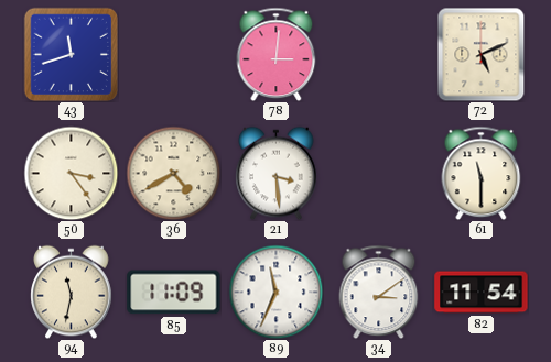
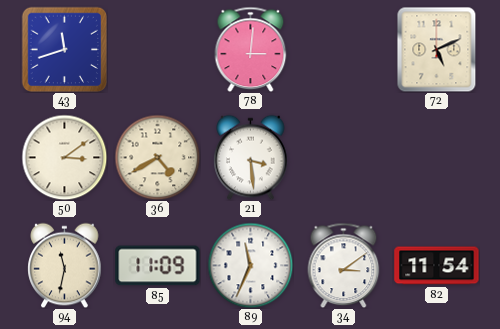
50: 3:24 -> 3:09 (64, 157)
61: 11:30 -> none (482, 173)
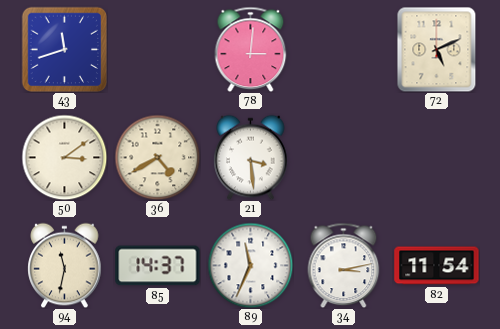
85: 11:09 -> 14:37 (158, 266)
34: 3:09 -> 3:13 (344, 265)
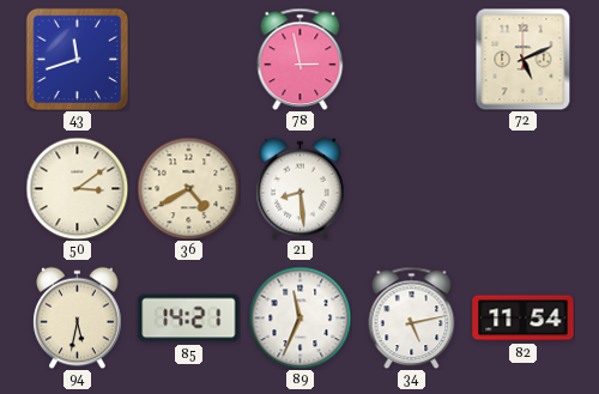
78: 3:01 -> 2:58 (301, 59)
21: 3:29 -> 8:29 (301, 188)
94: 11:32 -> 5:32 (78, 317)
85: 14:37 -> 14:21 (189, 319)
34: 3:13 -> 5:13 (412, 317)
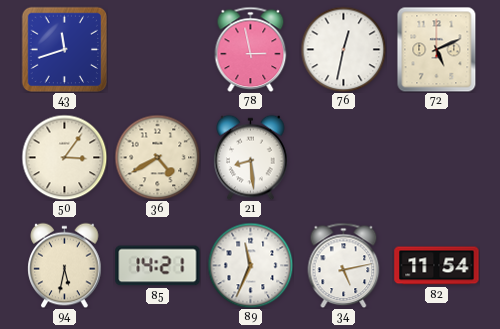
76: none -> 12:32 (343, 49)
50: 3:09 -> 3:06 (64, 157)
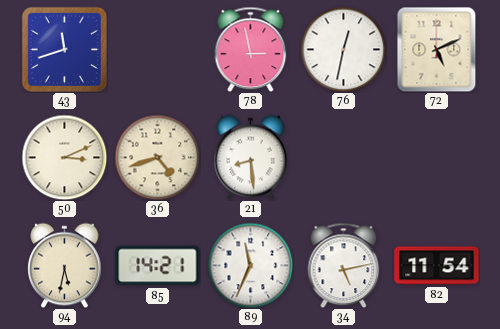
50: 3:06 -> 3:11 (64, 157)
36: 4:40 -> 4:42 (157, 157)
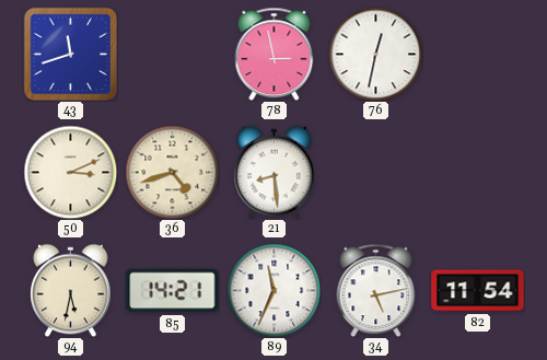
72: 5:11 -> none (437, 49)
